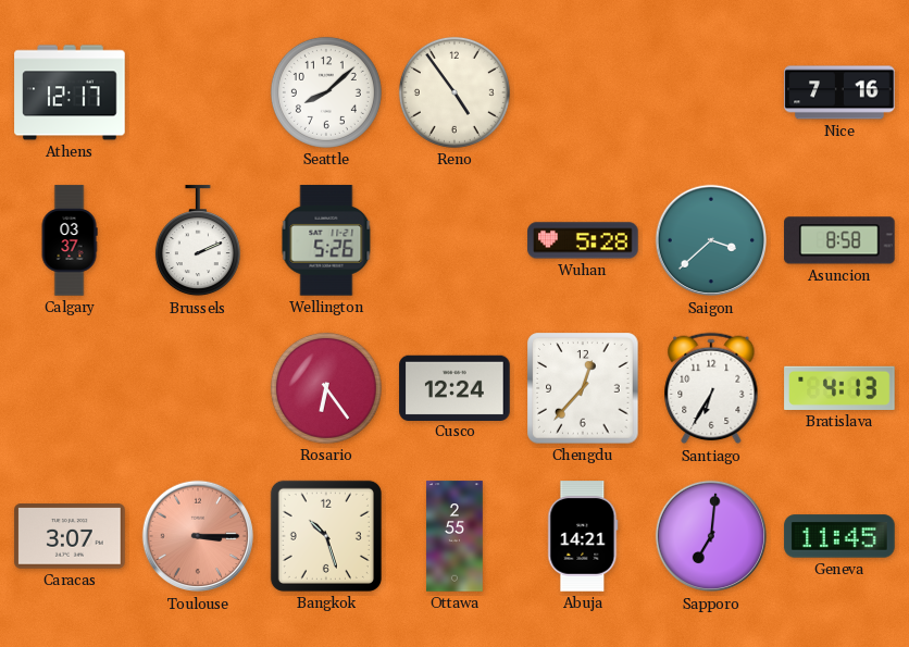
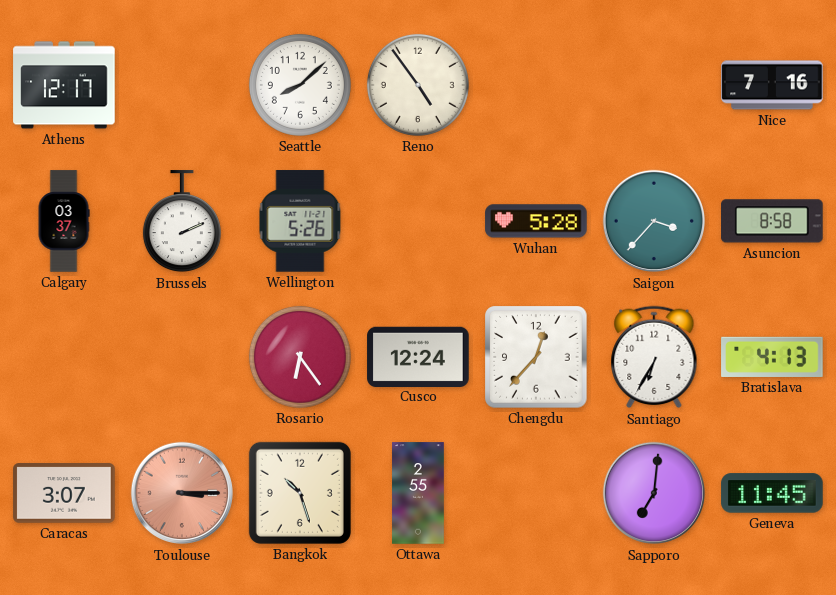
Saigon: 3:38 -> 3:37 (654, 221)
Abuja: 14:21 -> none (583, 536)
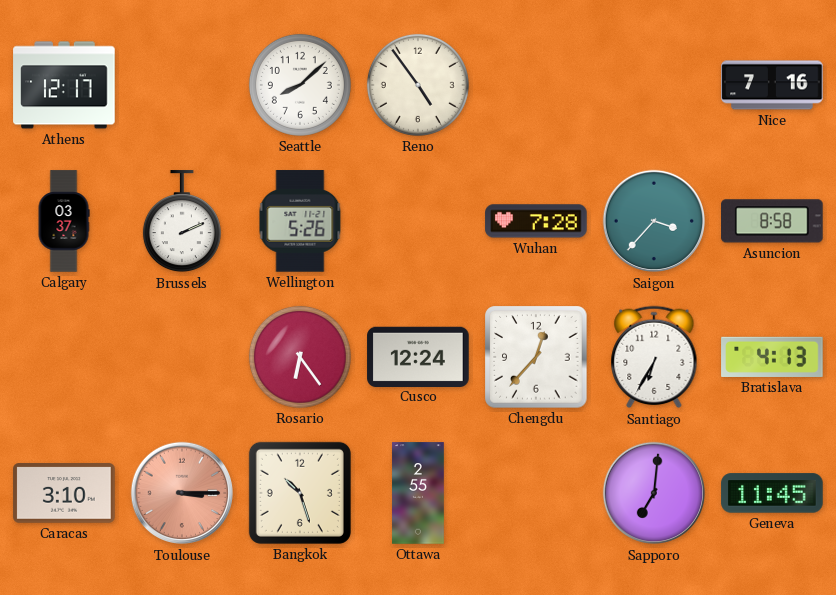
Wuhan: 5:28 -> 7:28 (536, 221)
Caracas: 3:07 -> 3:10 (64, 493)
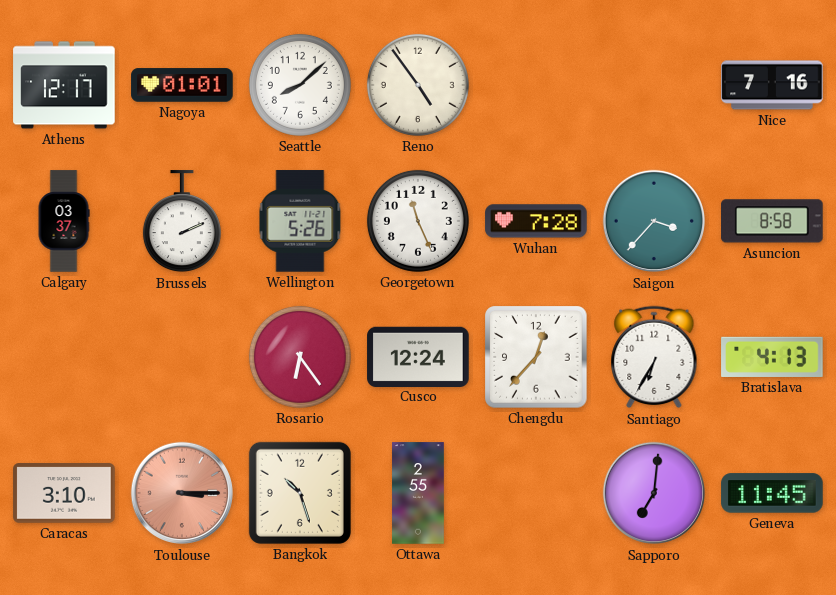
Nagoya: none -> 01:01 (182, 85)
Georgetown: none -> 11:26 (418, 221)
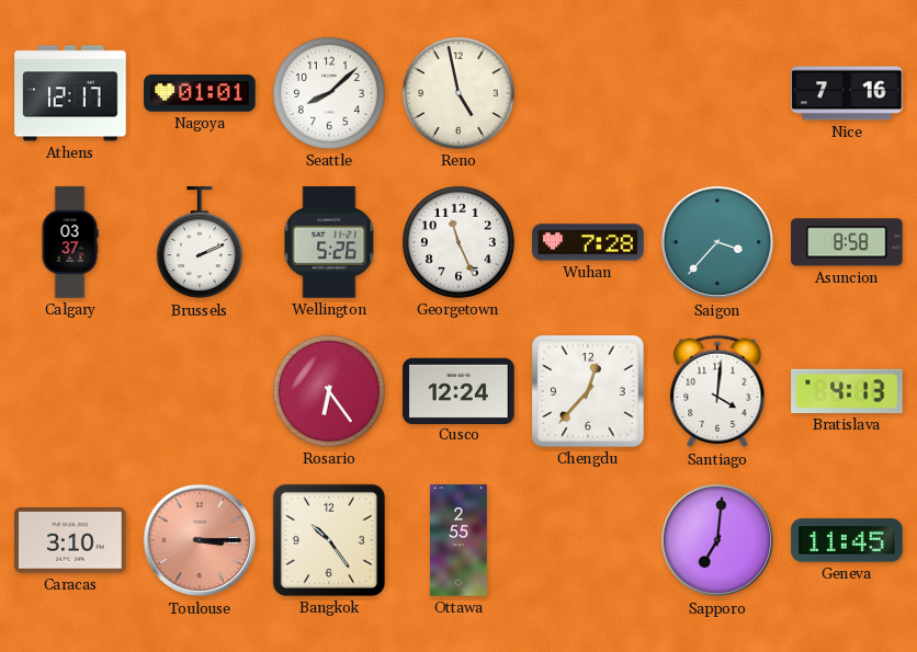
Reno: 4:54 -> 4:58 (459, 93)
Santiago: 6:35 -> 4:01 (717, 391)
Bangkok: 10:27 -> 10:24 (329, 540)
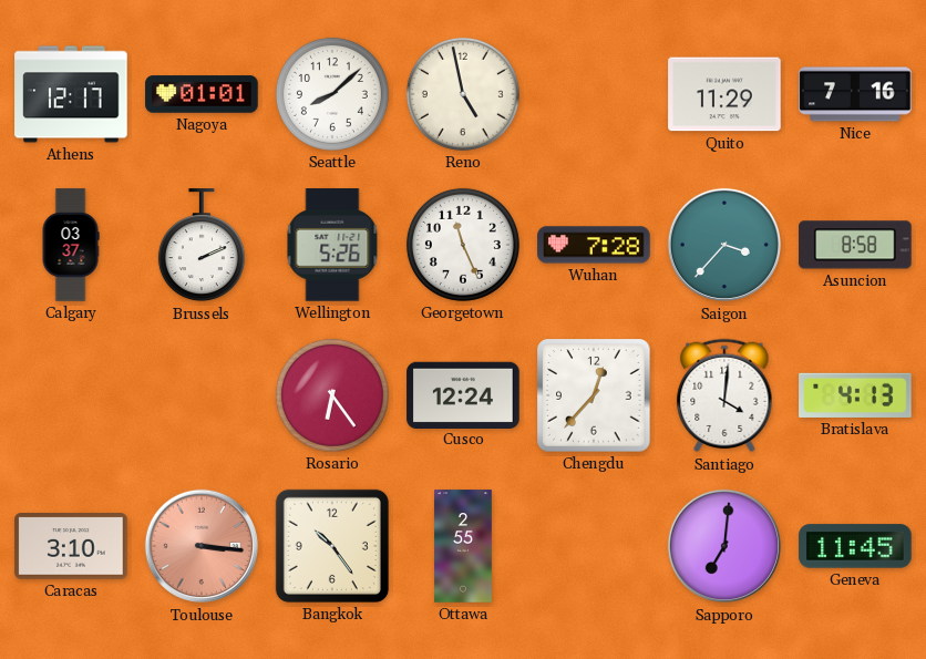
Quito: none -> 11:29 (724, 94)
Toulouse: 3:15 -> 3:16 (202, 546)
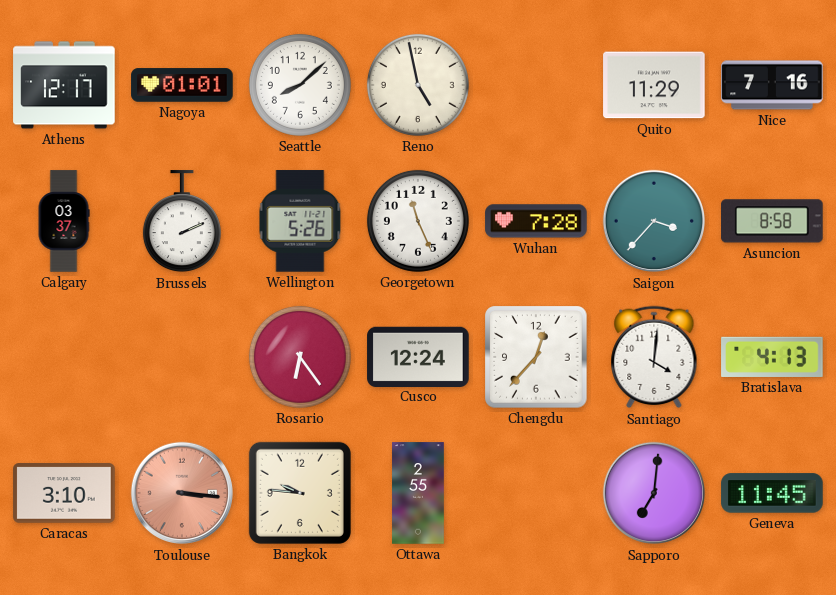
Bangkok: 10:24 -> 9:46 (300, 493)
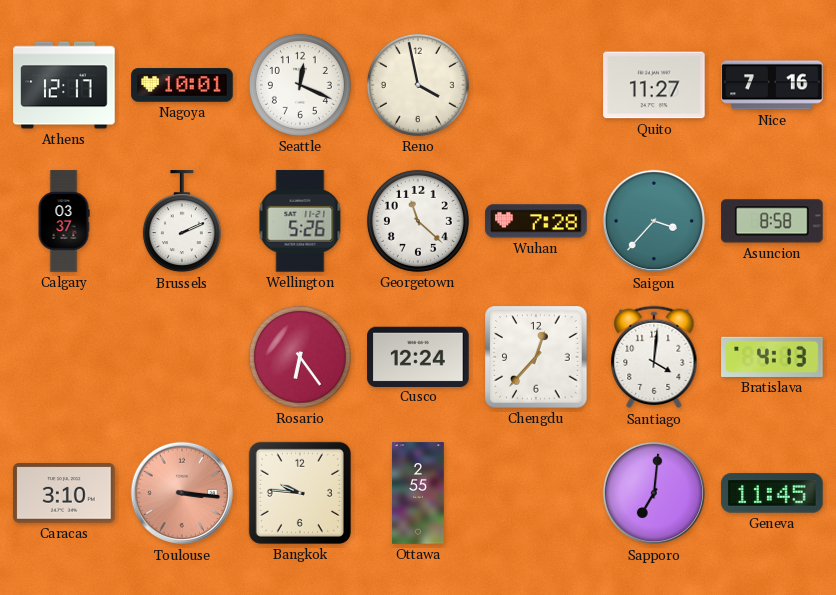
Nagoya: 01:01 -> 10:01 (182, 85)
Seattle: 8:08 -> 12:19 (300, 85)
Reno: 4:58 -> 3:58 (418, 85)
Quito: 11:29 -> 11:27 (654, 85)
Georgetown: 11:26 -> 11:22 (418, 221)
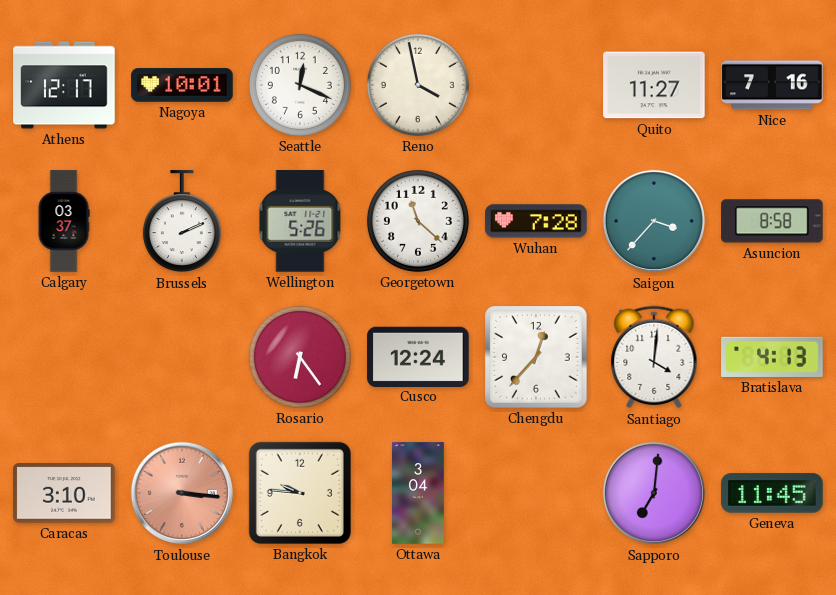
Ottawa: 2:55 -> 3:04 (418, 493)
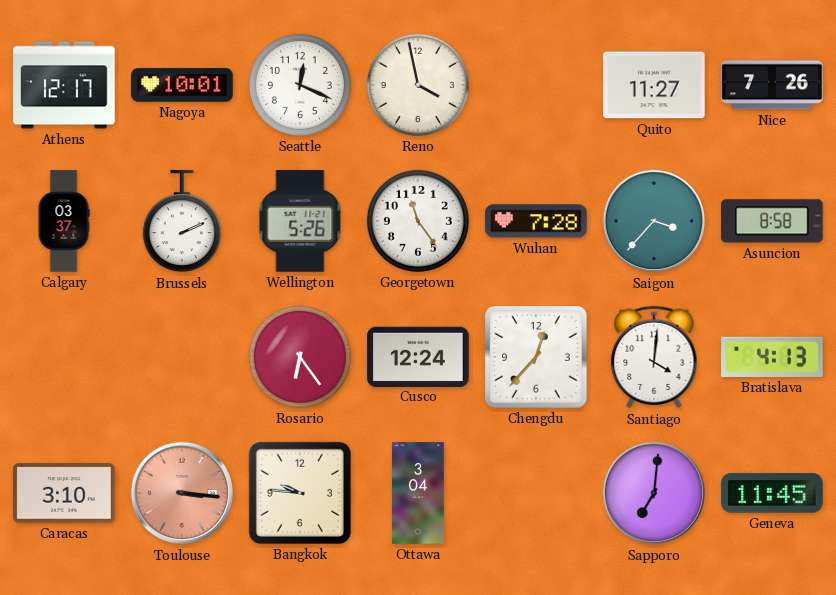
Nice: 7:16 -> 7:26 (772, 85)
Georgetown: 11:22 -> 11:24 (418, 221)
